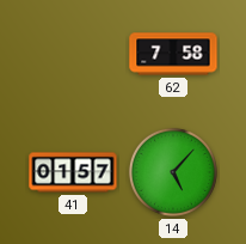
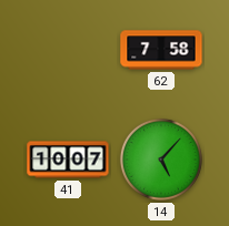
41: 01:57 -> 10:07 (68, 160)
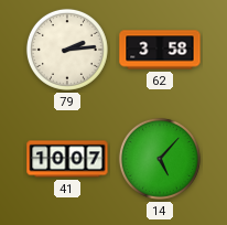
79: none -> 2:14 (67, 50)
62: 7:58 -> 3:58 (160, 50)
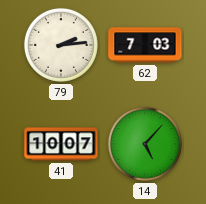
62: 3:58 -> 7:03 (145, 45)
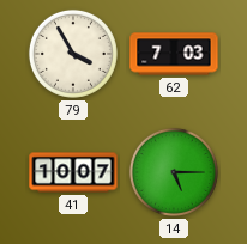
79: 2:14 -> 3:55 (73, 54)
14: 5:07 -> 5:15 (174, 172)
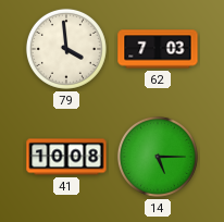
79: 3:55 -> 3:59 (66, 49)
41: 10:07 -> 10:08 (66, 157)
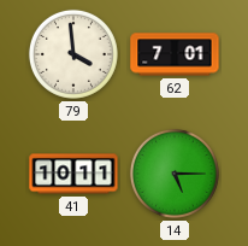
62: 7:03 -> 7:01 (175, 54)
41: 10:08 -> 10:11 (73, 174)
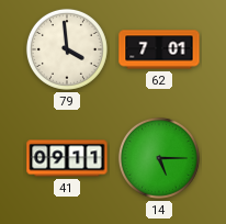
41: 10:11 -> 09:11 (67, 158)
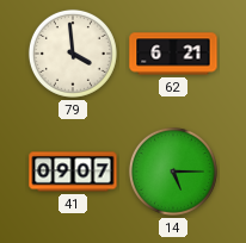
62: 7:01 -> 6:21 (173, 54)
41: 09:11 -> 09:07 (73, 172)
